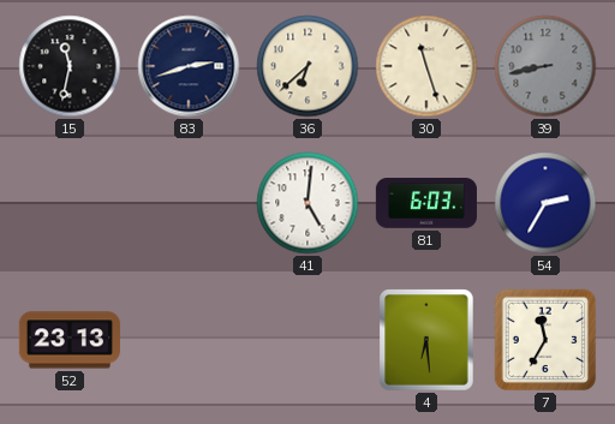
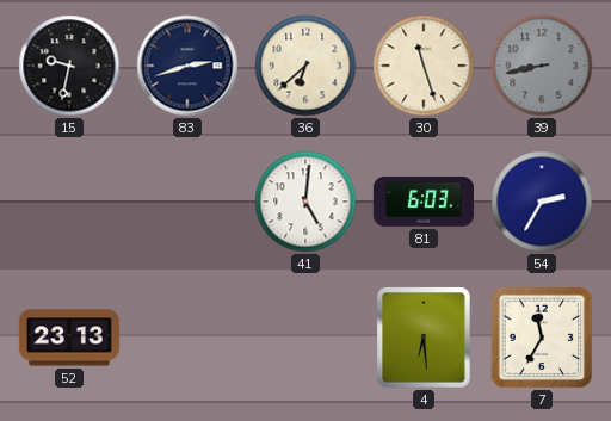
15: 11:32 -> 9:32 (69, 66)
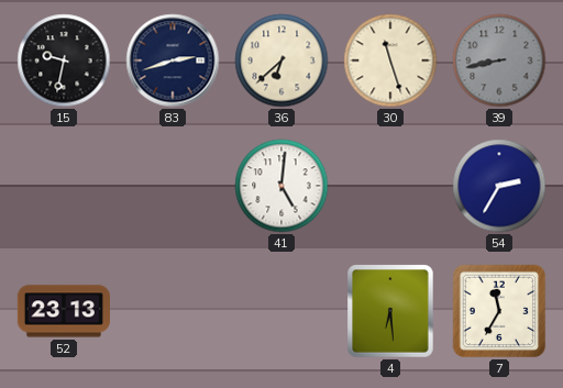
81: 6:03 -> none (424, 202)
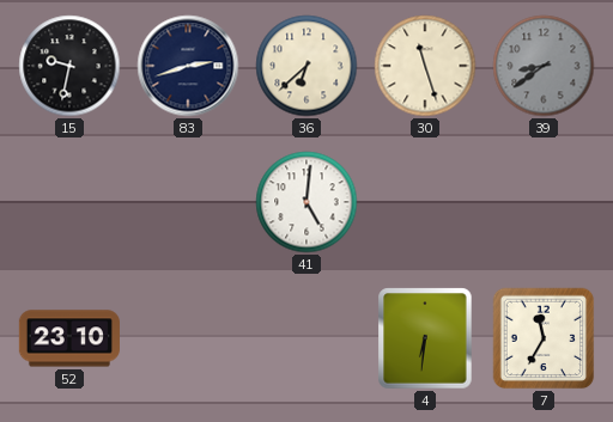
39: 8:43 -> 8:39 (544, 66)
54: 2:35 -> none (499, 186)
52: 23:13 -> 23:10 (69, 338)
4: 6:29 -> 6:31 (425, 338)
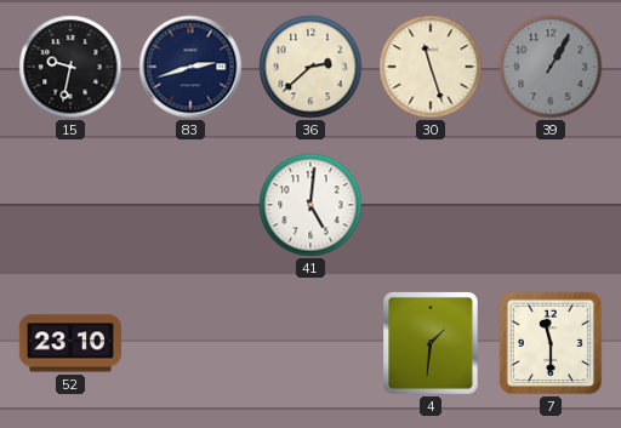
36: 6:38 -> 2:38 (310, 67)
39: 8:39 -> 1:05 (551, 67)
4: 6:31 -> 1:31 (431, 343)
7: 11:35 -> 11:30 (551, 343)
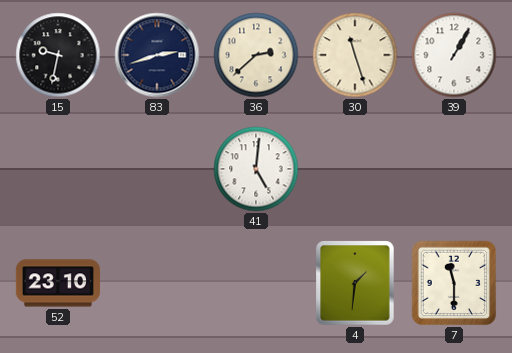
39 dial: grey -> white (454, 55)
